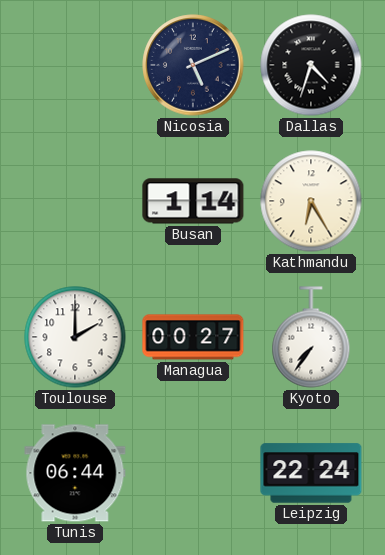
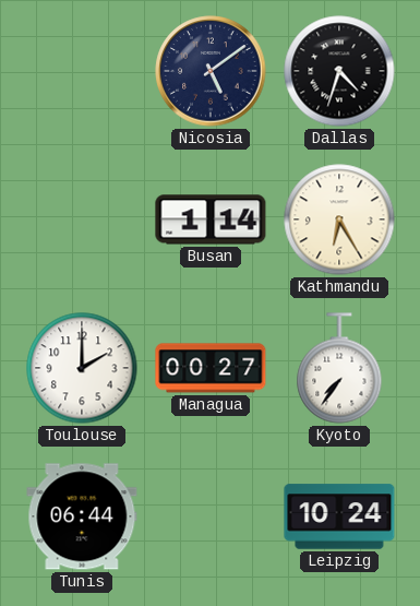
Nicosia: 5:11 -> 5:09 (211, 71)
Leipzig: 22:24 -> 10:24 (339, 516)
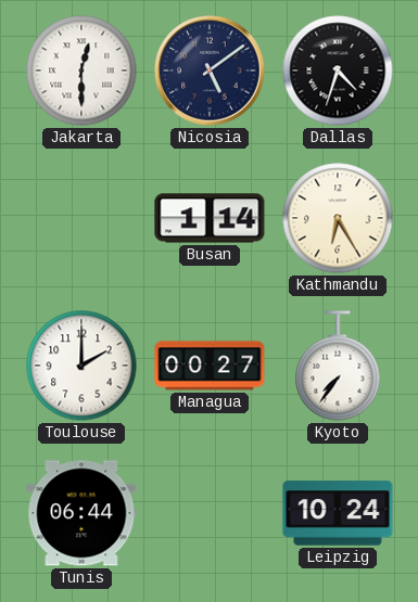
Jakarta: none -> 12:30 (81, 71)
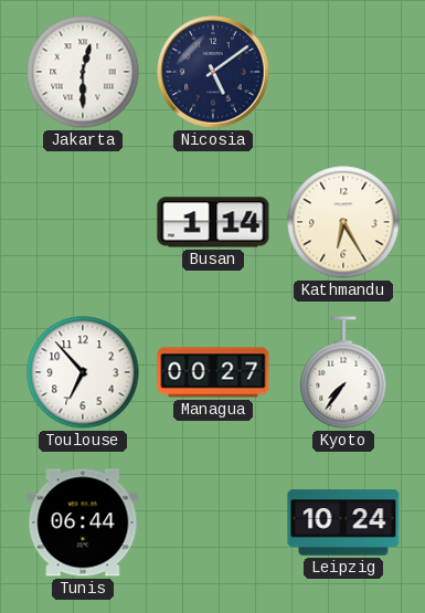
Dallas: 4:33 -> none (338, 71)
Toulouse: 2:00 -> 6:53 (83, 372)
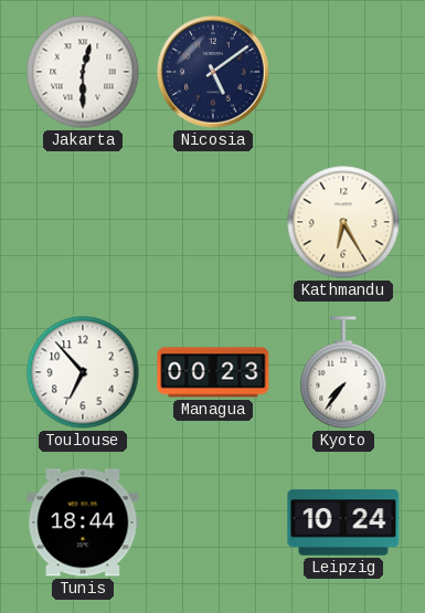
Busan: 1:14 -> none (213, 222)
Managua: 00:27 -> 00:23 (213, 372)
Tunis: 06:44 -> 18:44 (83, 522)
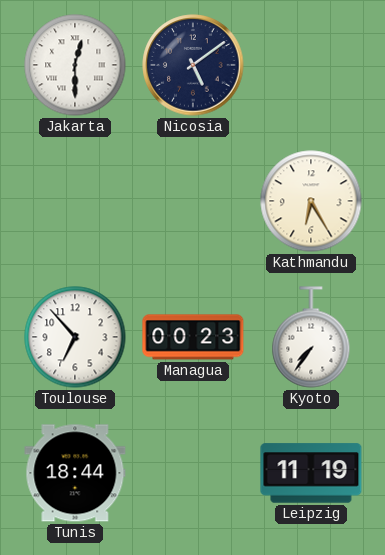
Leipzig: 10:24 -> 11:19 (311, 473)
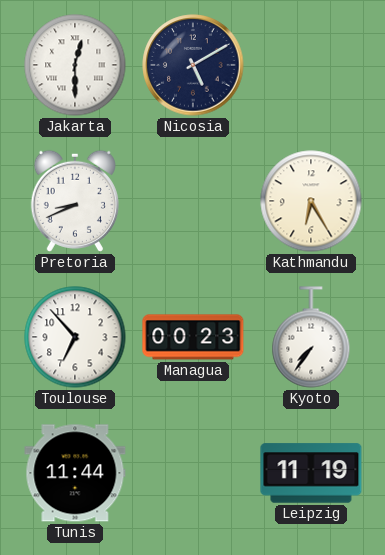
Nicosia: 5:09 -> 5:10 (193, 65)
Pretoria: none -> 8:41 (75, 201)
Tunis: 18:44 -> 11:44 (75, 473)
